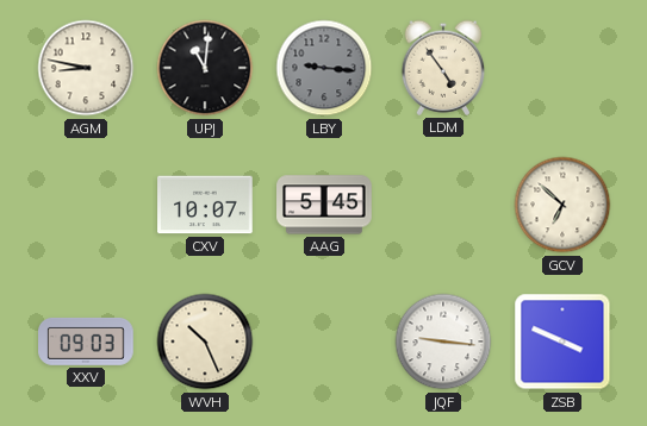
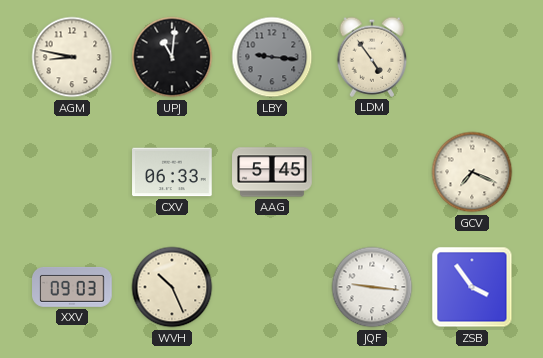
CXV: 10:07 -> 06:33 (172, 172)
GCV: 6:52 -> 7:19 (472, 172)
ZSB: 3:49 -> 3:54 (472, 287)
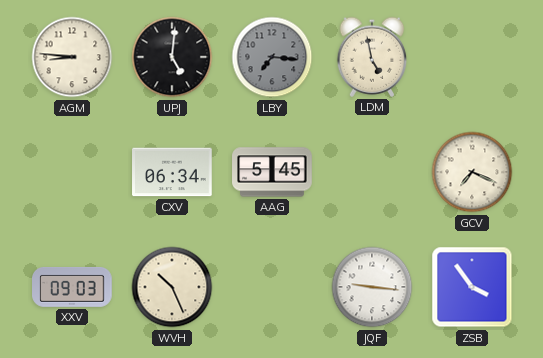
AGM: 8:47 -> 8:46 (72, 57)
UPJ: 11:01 -> 5:01 (172, 57)
LBY: 9:16 -> 7:16 (272, 57)
LDM: 4:54 -> 4:58 (372, 57)
CXV: 06:33 -> 06:34 (172, 172)
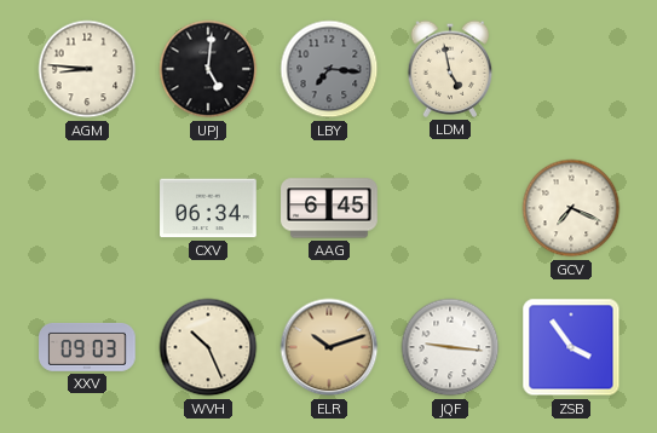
AAG: 5:45 -> 6:45 (329, 208)
ELR: none -> 10:12 (329, 347)
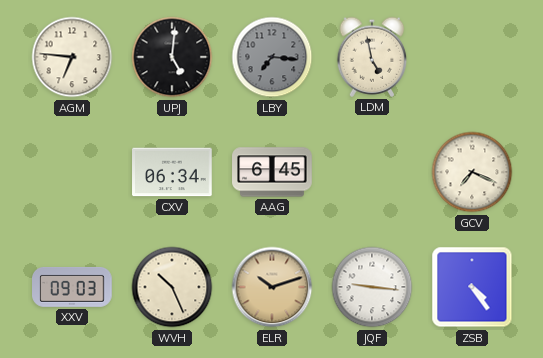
AGM: 8:46 -> 6:46 (72, 57)
ZSB: 3:54 -> 4:24 (472, 287)
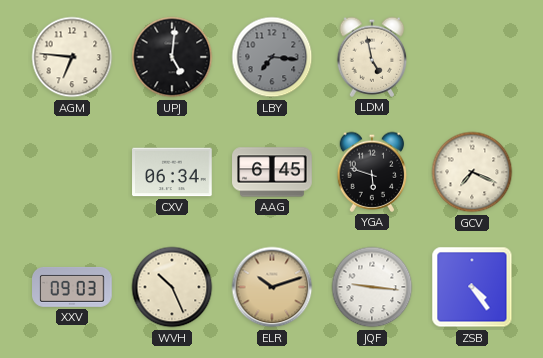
YGA: none -> 5:48 (372, 172)
